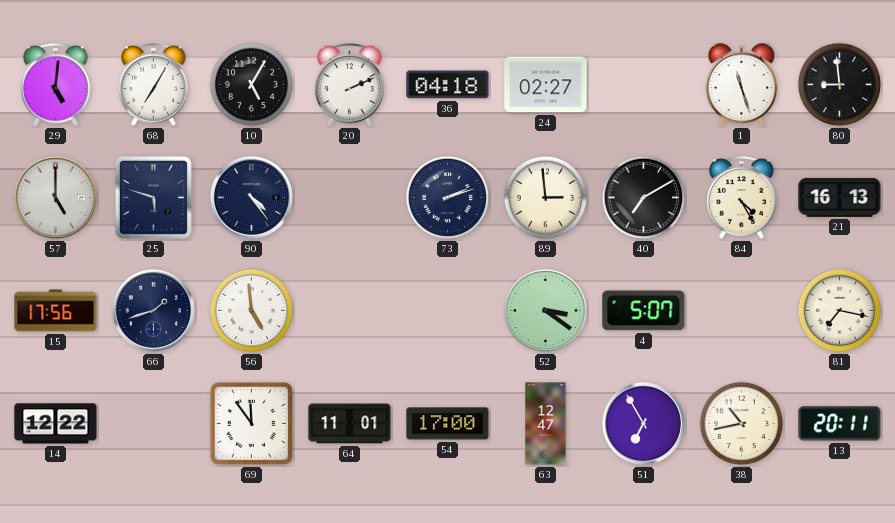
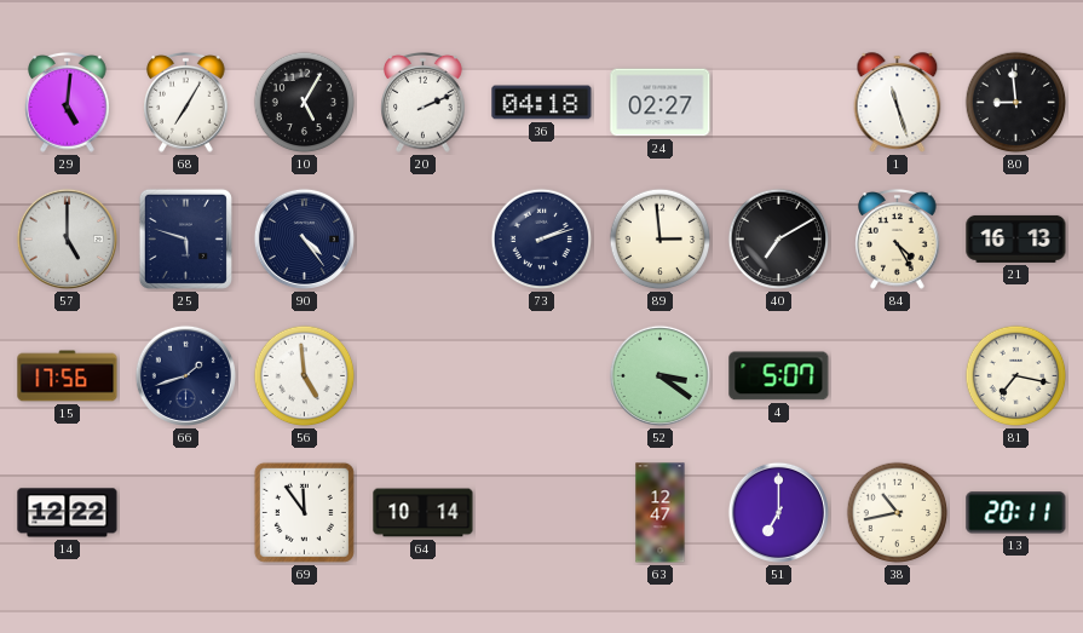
64: 11:01 -> 10:14 (424, 513)
54: 17:00 -> none (448, 424)
51: 6:55 -> 7:00 (778, 512)
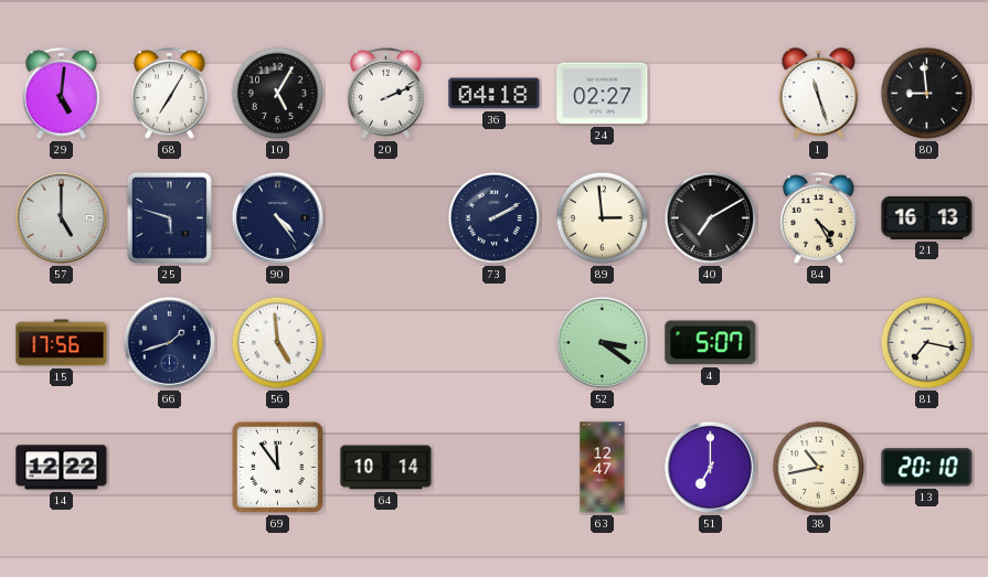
73: 2:12 -> 2:10 (495, 218)
13: 20:11 -> 20:10 (927, 468)
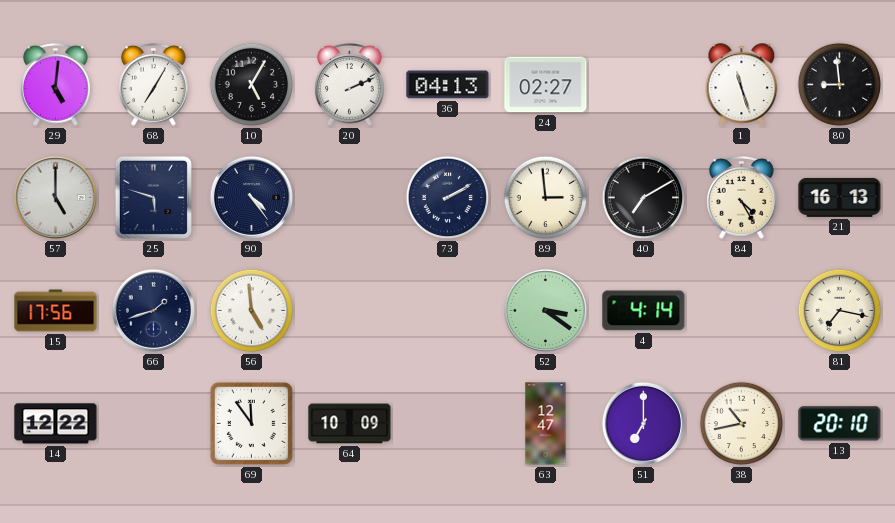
36: 04:18 -> 04:13 (448, 85)
4: 5:07 -> 4:14 (644, 311)
64: 10:14 -> 10:09 (350, 424)
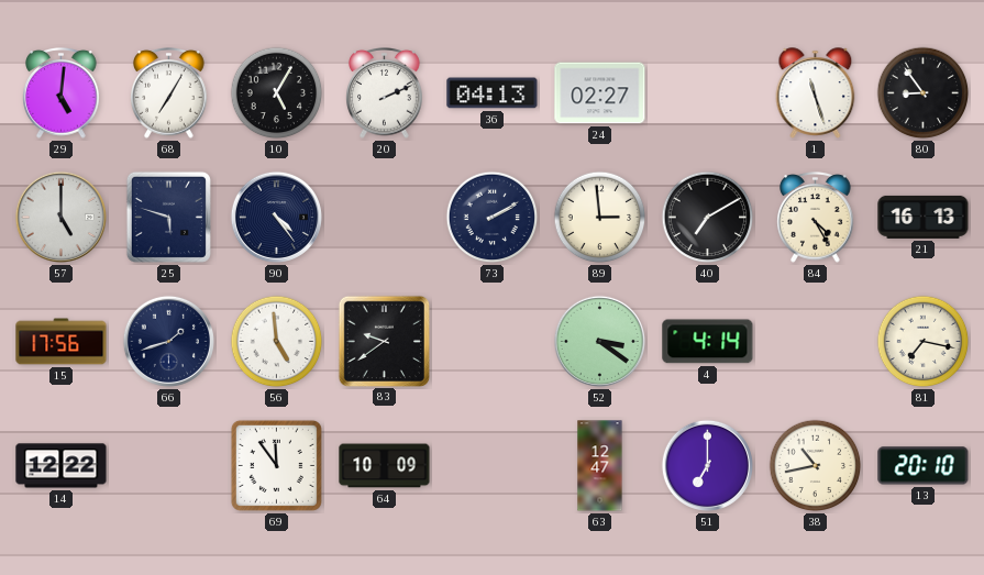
80: 8:59 -> 8:54 (924, 93)
83: none -> 9:39 (384, 341)
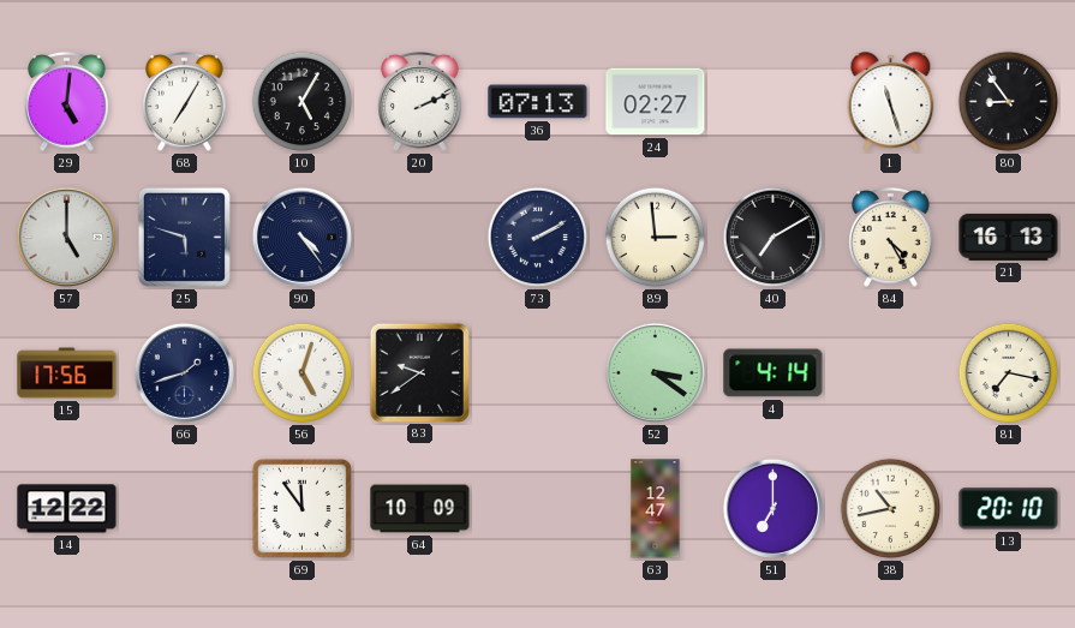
36: 04:13 -> 07:13 (538, 102)
56: 4:59 -> 5:03 (303, 373)
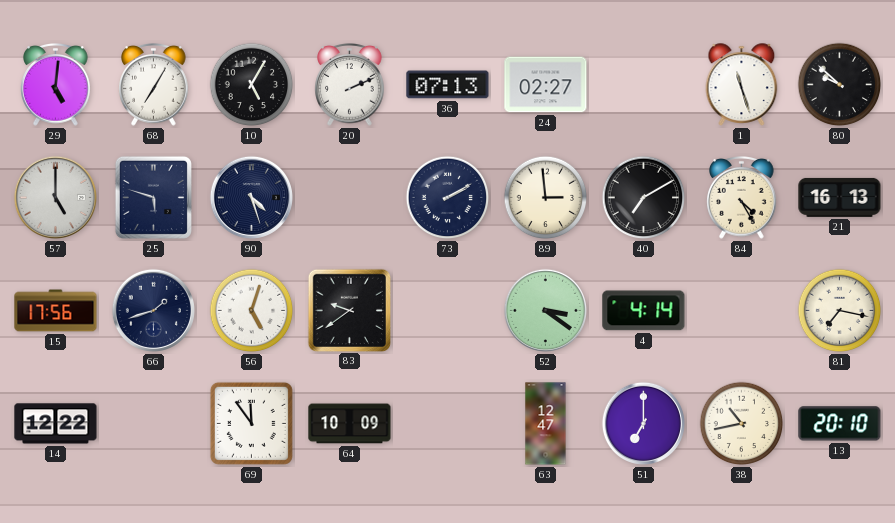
80: 8:54 -> 9:52 (840, 85)
90: 4:24 -> 4:27 (251, 197)
